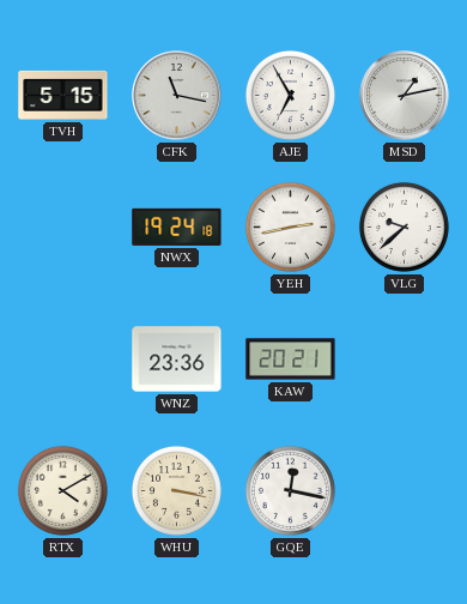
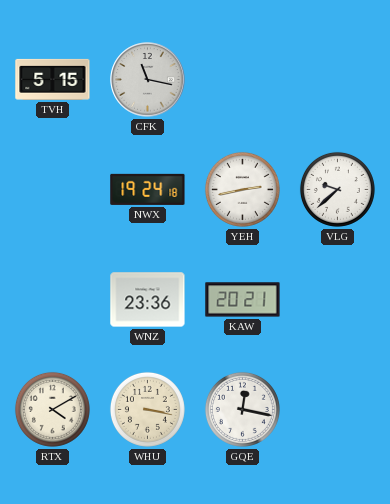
AJE: 6:55 -> none (290, 95)
MSD: 1:13 -> none (405, 96)
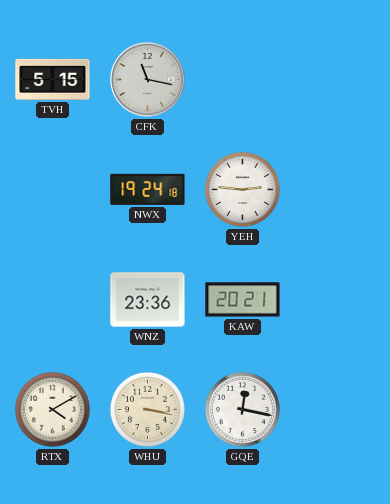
YEH: 2:43 -> 2:46 (242, 189)
VLG: 9:38 -> none (337, 189)
